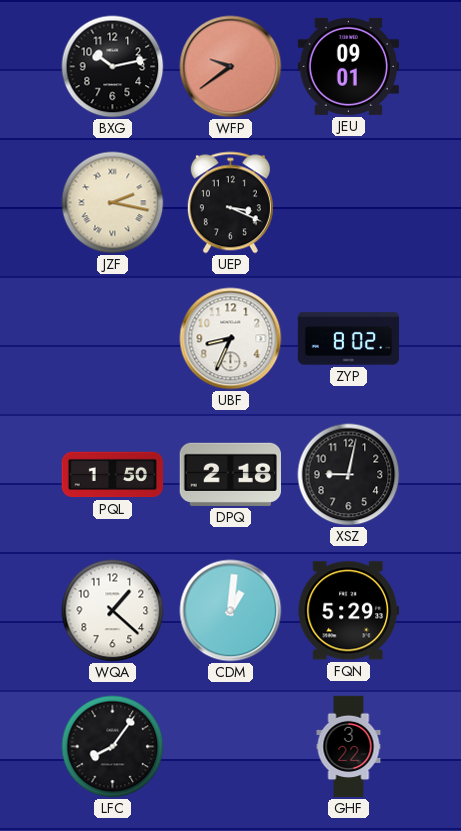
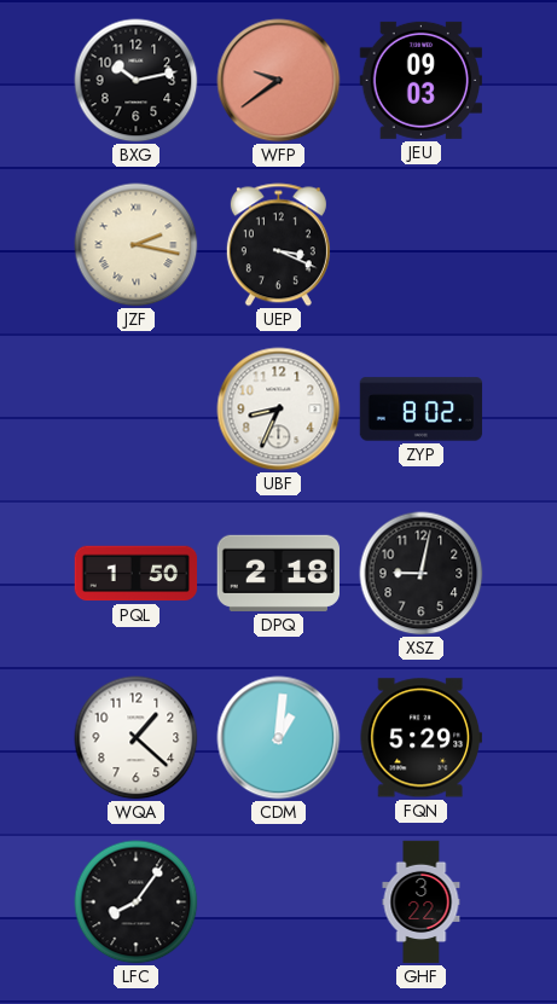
JEU: 09:01 -> 09:03 (420, 80)
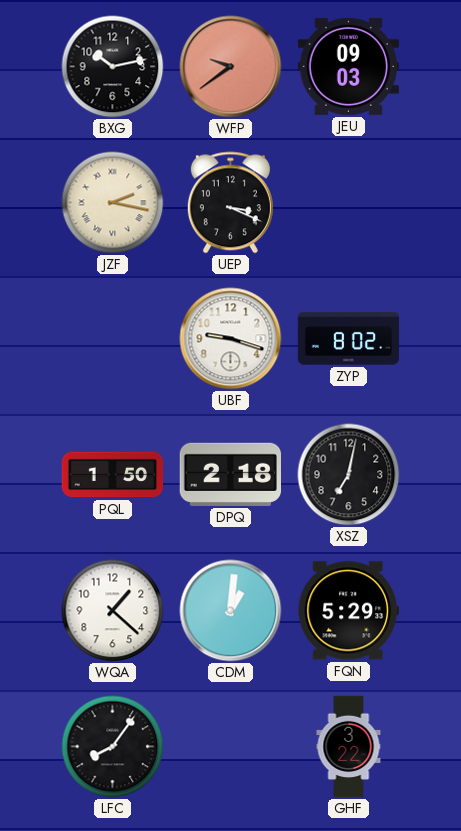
UBF: 8:34 -> 9:18 (231, 339)
XSZ: 9:02 -> 7:02 (349, 475)
